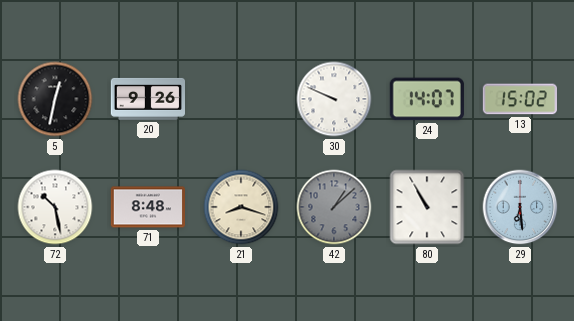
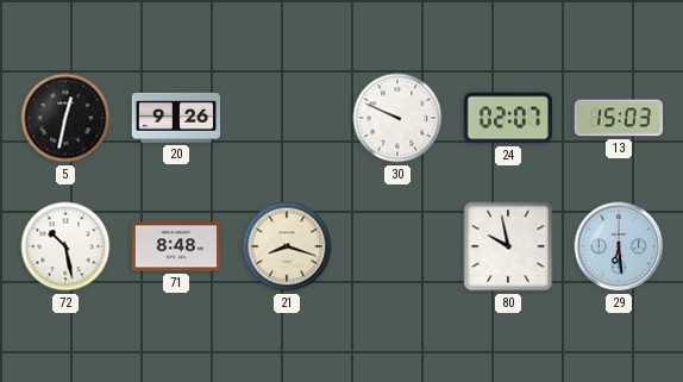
24: 14:07 -> 02:07 (508, 118)
13: 15:02 -> 15:03 (618, 118)
42: 1:08 -> none (334, 207)
80: 10:55 -> 9:58 (508, 246)
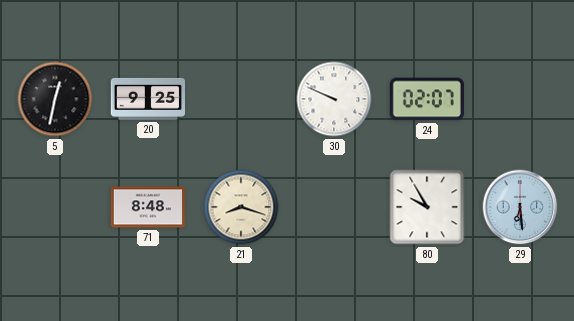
20: 9:26 -> 9:25 (147, 99)
13: 15:03 -> none (618, 118)
72: 10:28 -> none (65, 246)
80: 9:58 -> 9:55 (427, 207)
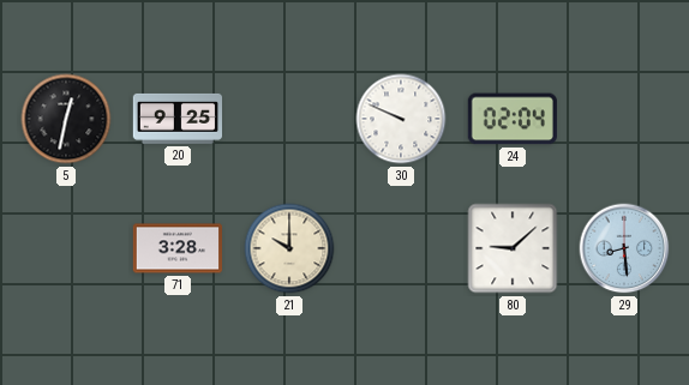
24: 02:07 -> 02:04 (513, 119)
71: 8:48 -> 3:28 (176, 248)
21: 8:18 -> 10:00 (289, 248)
80: 9:55 -> 9:08 (513, 248)
29: 6:29 -> 8:29 (624, 248)
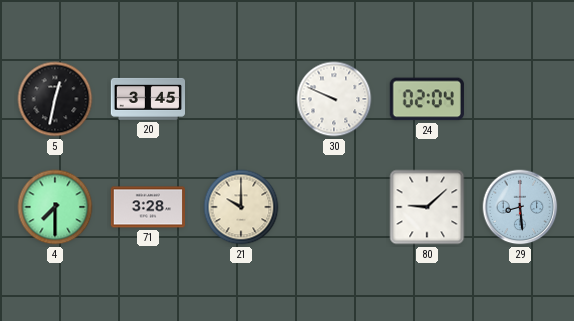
20: 9:25 -> 3:45 (147, 99)
4: none -> 7:30 (55, 207)
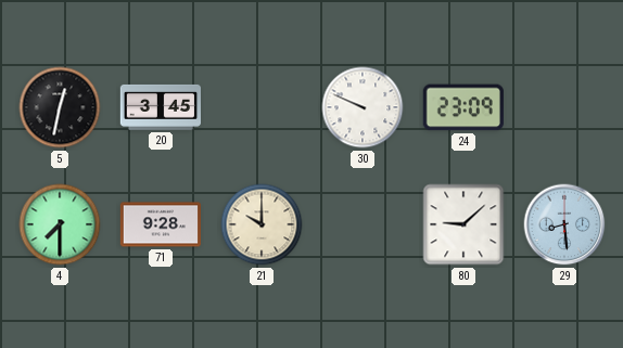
24: 02:04 -> 23:09 (463, 107)
71: 3:28 -> 9:28 (160, 224)
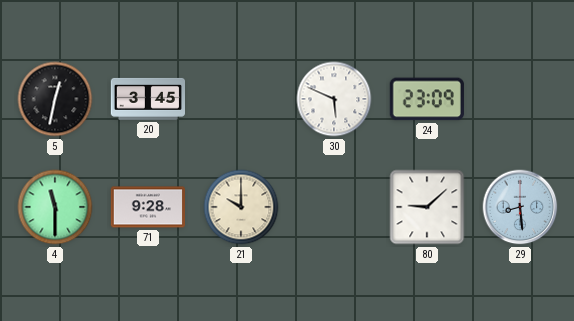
30: 9:49 -> 5:49 (334, 99)
4: 7:30 -> 11:30 (55, 207)
